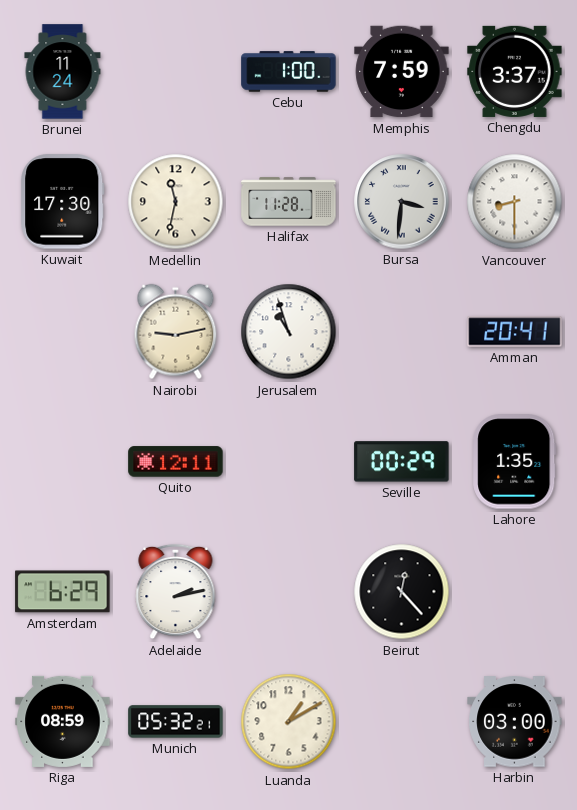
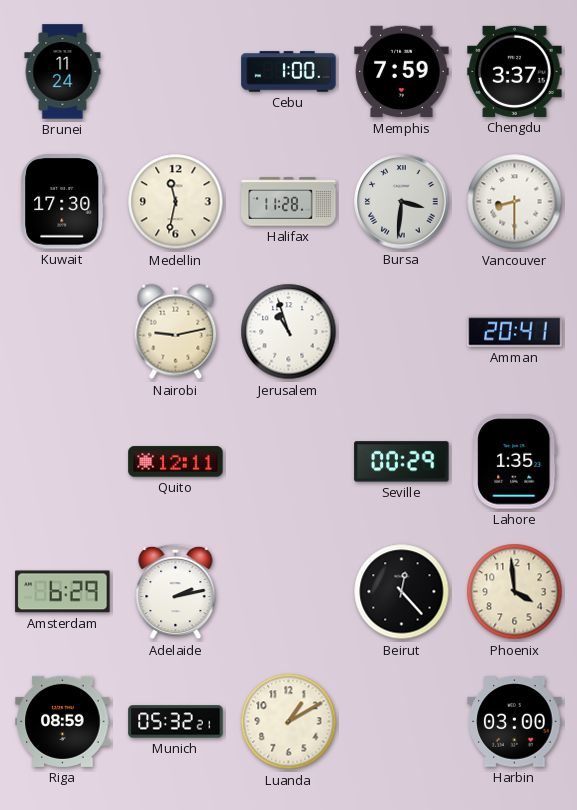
Phoenix: none -> 3:59 (515, 592)
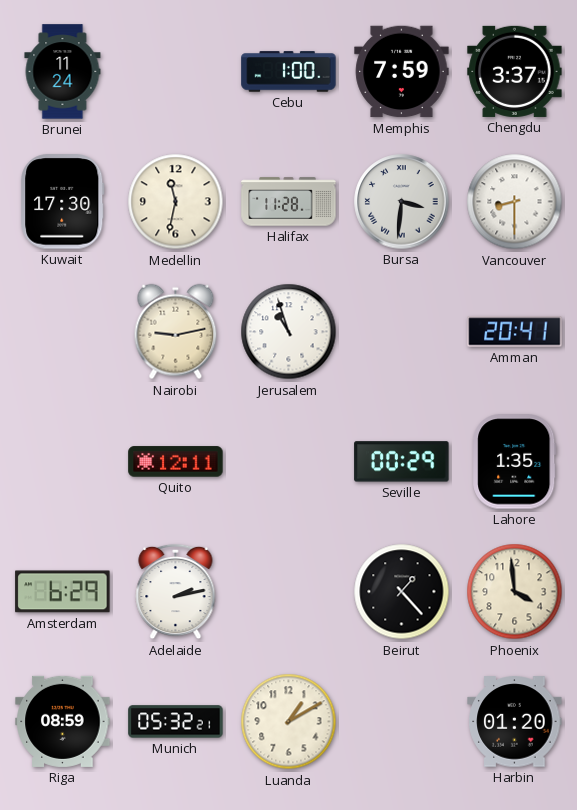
Beirut: 12:23 -> 1:23 (402, 592)
Harbin: 03:00 -> 01:20 (515, 722)
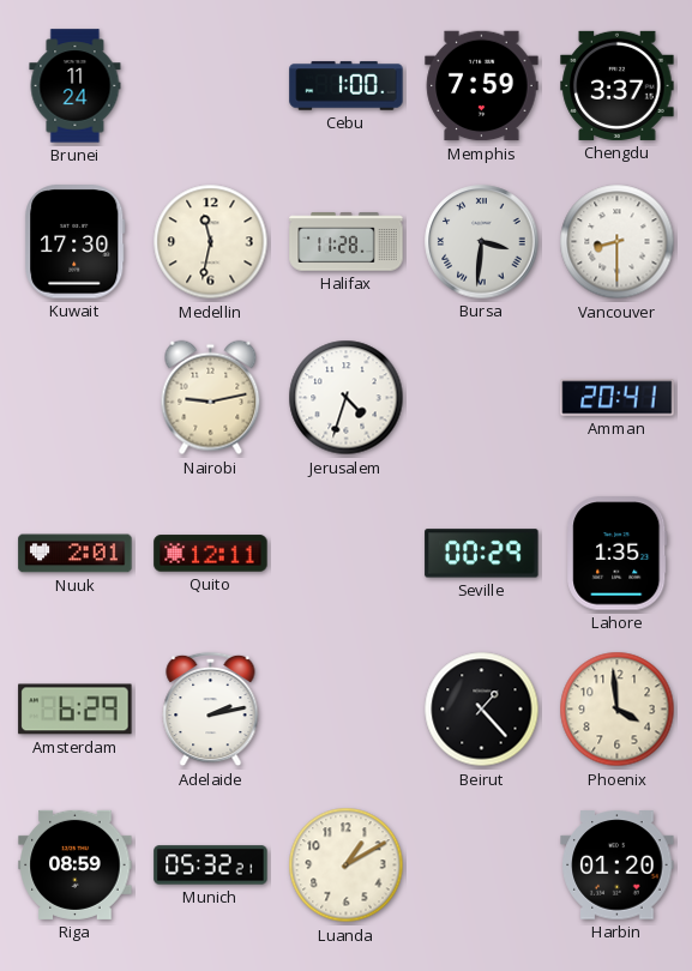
Jerusalem: 10:57 -> 4:33 (347, 398)
Nuuk: none -> 2:01 (76, 554)
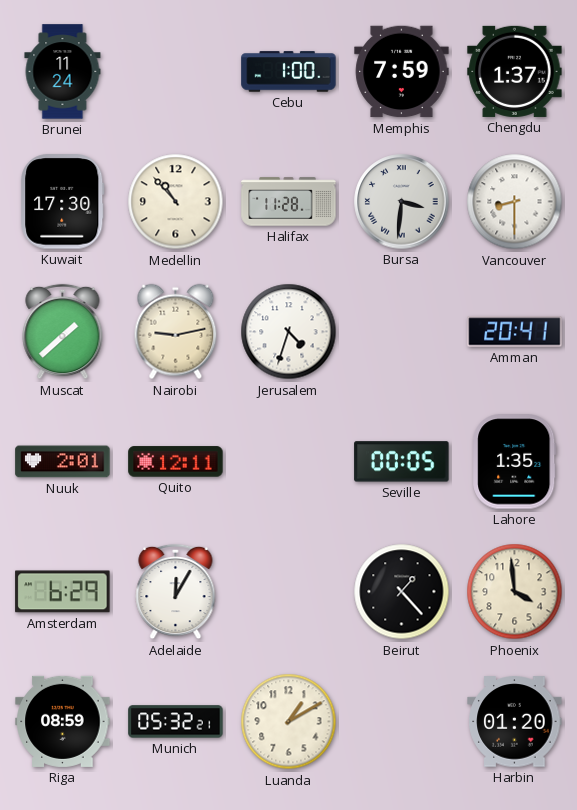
Chengdu: 3:37 -> 1:37 (515, 71)
Medellin: 11:32 -> 10:53 (176, 202)
Muscat: none -> 1:38 (63, 332)
Seville: 00:29 -> 00:05 (402, 462)
Adelaide: 2:13 -> 12:05 (176, 592)
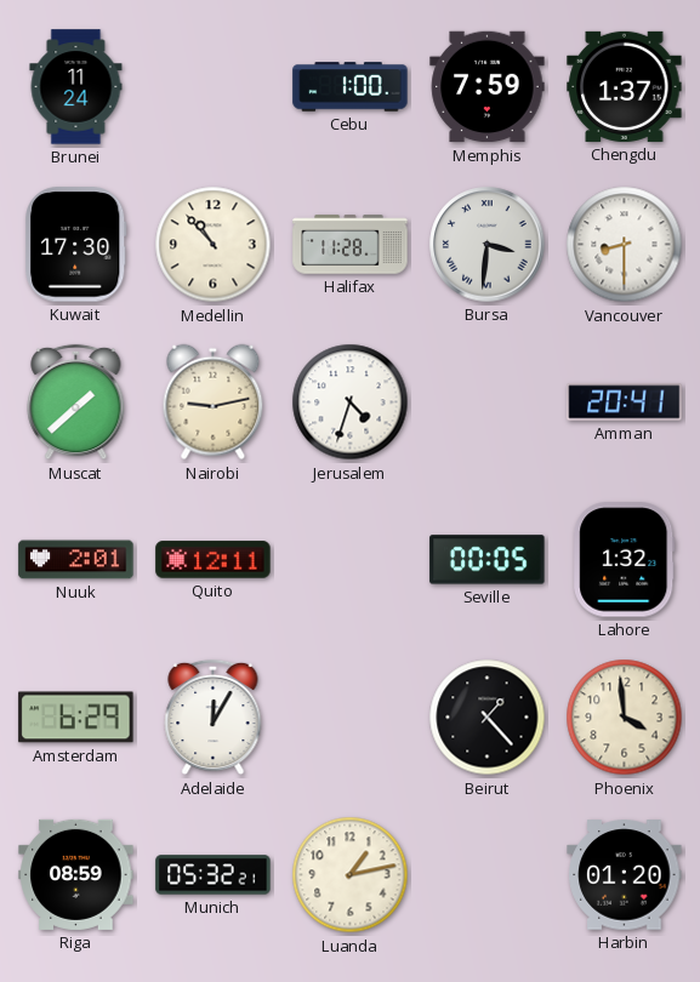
Lahore: 1:35 -> 1:32 (625, 560)
Luanda: 1:10 -> 1:13 (351, 875)
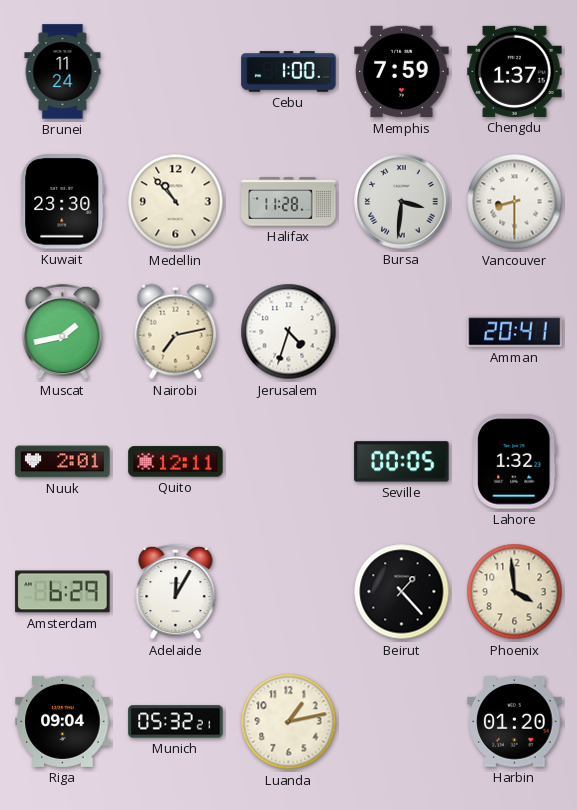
Kuwait: 17:30 -> 23:30 (63, 202)
Muscat: 1:38 -> 1:43 (63, 332)
Nairobi: 9:13 -> 7:13 (176, 332)
Riga: 08:59 -> 09:04 (63, 721)
